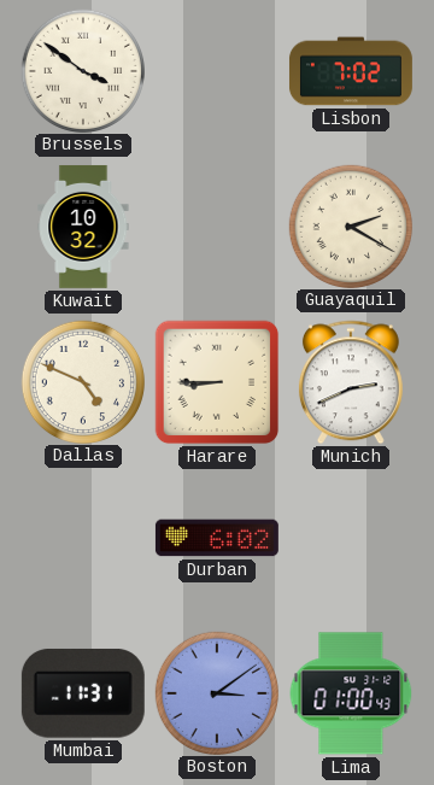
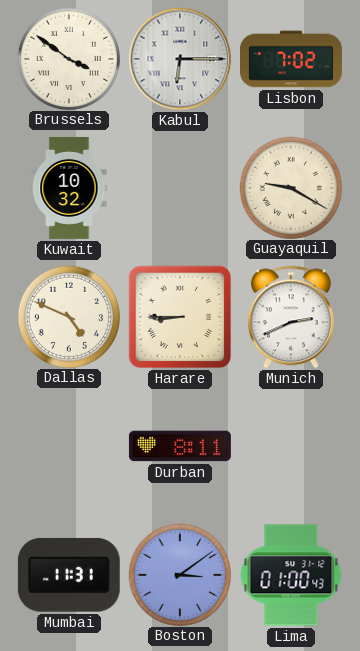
Kabul: none -> 6:15 (180, 59)
Guayaquil: 2:20 -> 9:20 (290, 187)
Durban: 6:02 -> 8:11 (180, 446)
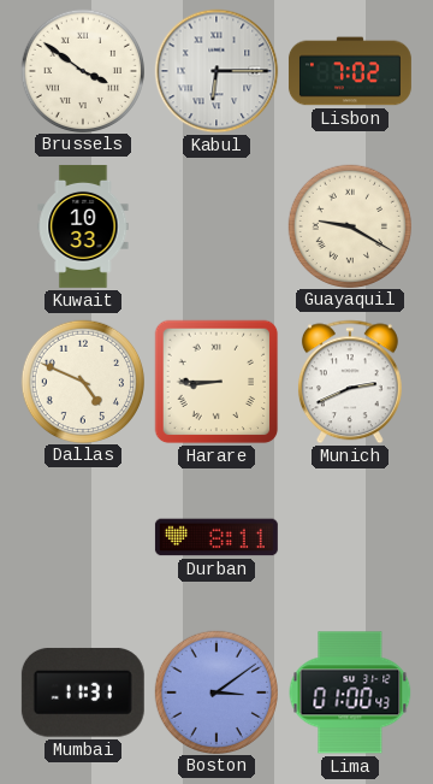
Kuwait: 10:32 -> 10:33 (83, 226)
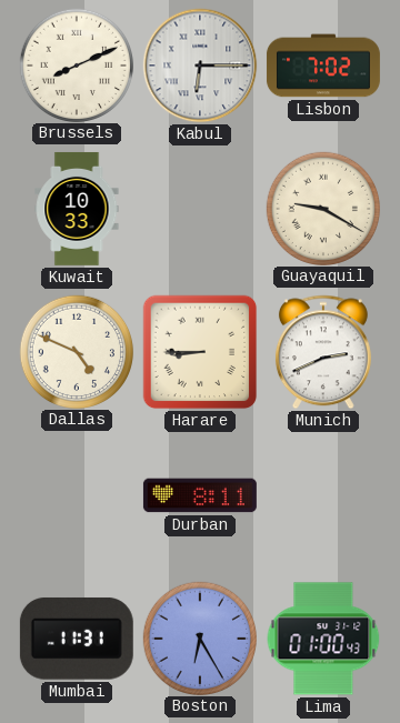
Brussels: 3:51 -> 8:11 (76, 64)
Boston: 3:09 -> 6:25 (199, 637)
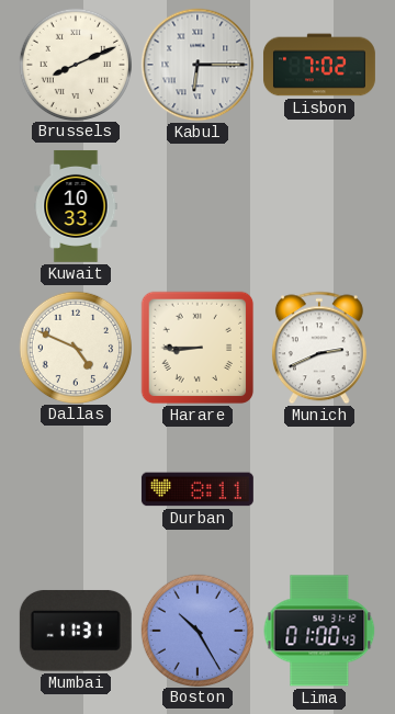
Guayaquil: 9:20 -> none (322, 208)
Boston: 6:25 -> 10:25 (196, 630)
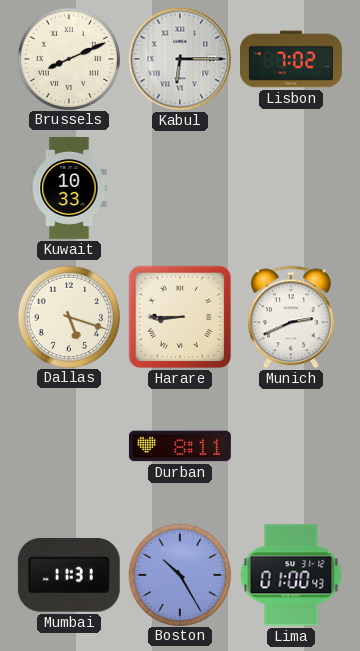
Dallas: 4:49 -> 5:18 (68, 316)
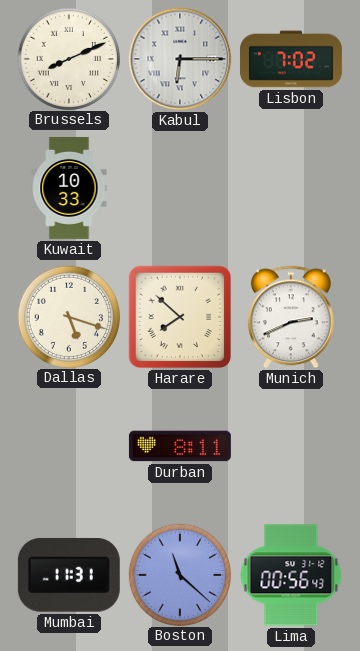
Harare: 8:45 -> 7:52 (180, 317)
Boston: 10:25 -> 11:22 (179, 574)
Lima: 01:00 -> 00:56 (291, 575)
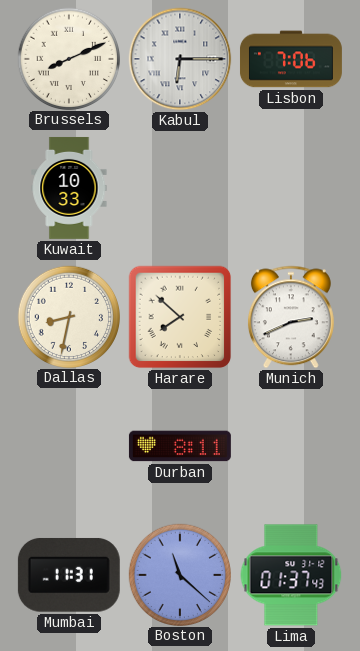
Lisbon: 7:02 -> 7:06 (291, 59)
Dallas: 5:18 -> 8:32 (68, 316)
Lima: 00:56 -> 01:37 (291, 575)
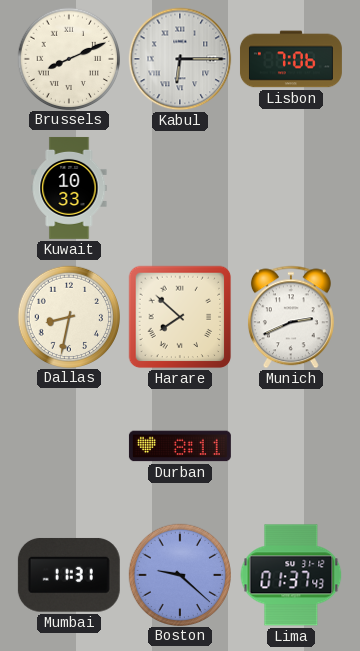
Boston: 11:22 -> 9:22 (179, 574)
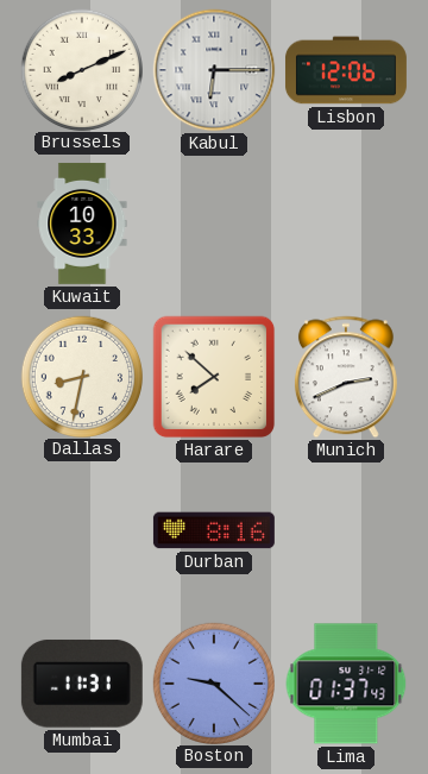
Lisbon: 7:06 -> 12:06 (346, 70)
Durban: 8:11 -> 8:16 (214, 530)
